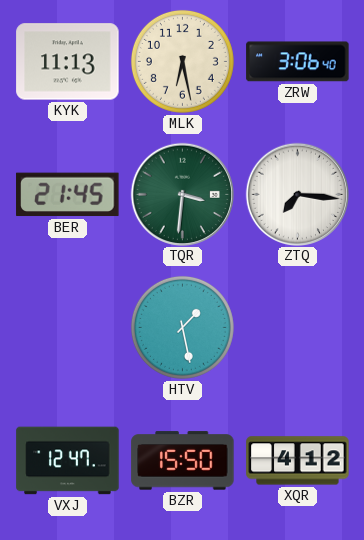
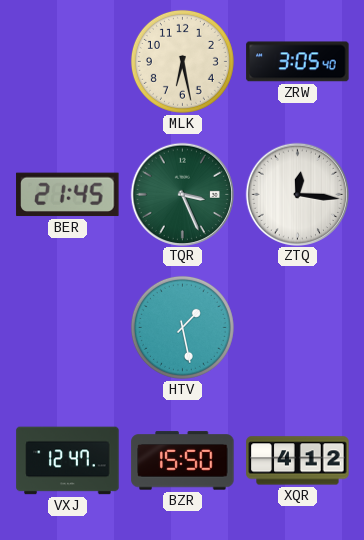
KYK: 11:13 -> none (68, 62)
ZRW: 3:06 -> 3:05 (298, 62)
TQR: 3:31 -> 3:26 (182, 194)
ZTQ: 7:16 -> 12:16 (297, 194)
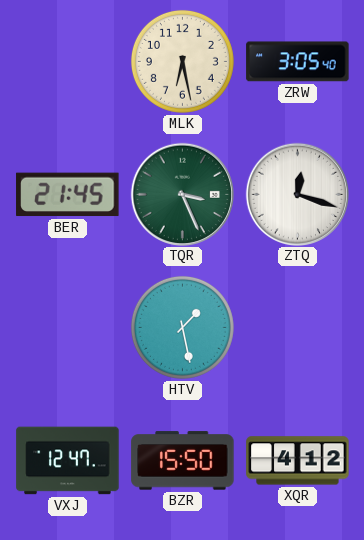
ZTQ: 12:16 -> 12:18 (297, 194)
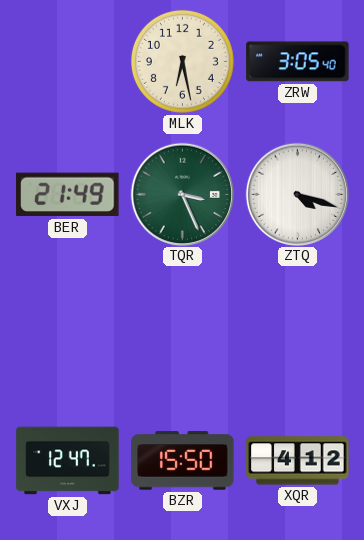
BER: 21:45 -> 21:49 (68, 195)
ZTQ: 12:18 -> 4:18 (297, 194)
HTV: 1:28 -> none (182, 327)
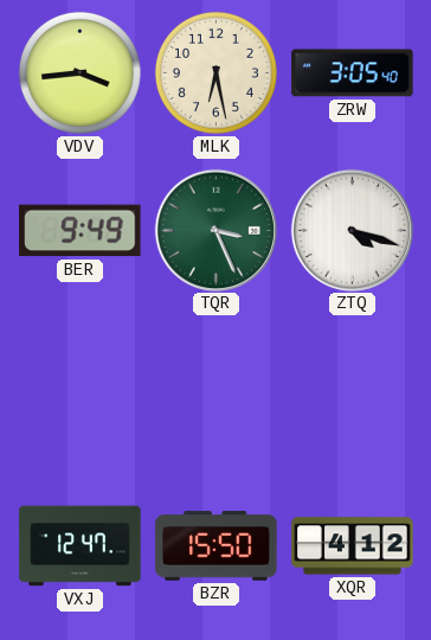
VDV: none -> 3:44 (79, 72)
BER: 21:49 -> 9:49 (81, 231)
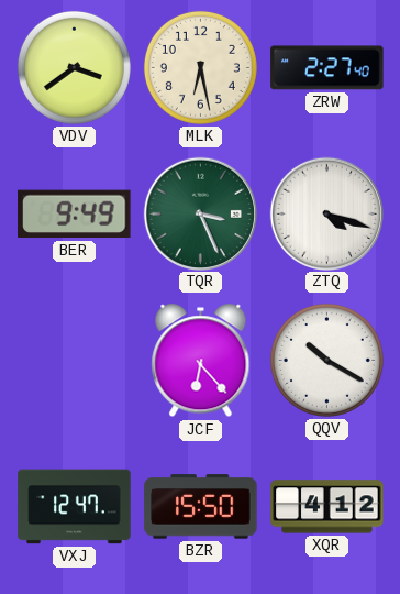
VDV: 3:44 -> 3:39 (74, 67)
ZRW: 3:05 -> 2:27 (327, 68)
JCF: none -> 6:23 (201, 361)
QQV: none -> 10:20 (326, 360)
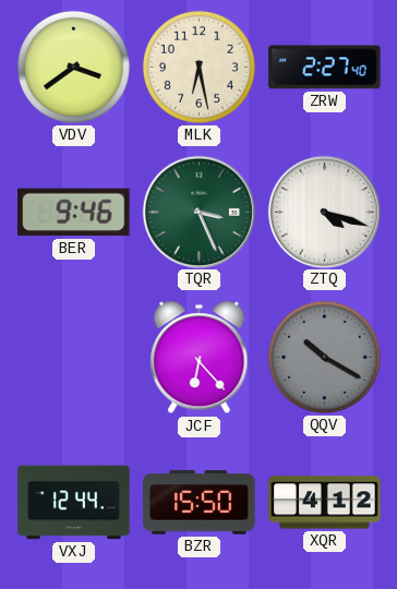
BER: 9:49 -> 9:46 (74, 213)
QQV dial: white -> grey (324, 357)
VXJ: 12:47 -> 12:44 (74, 503)
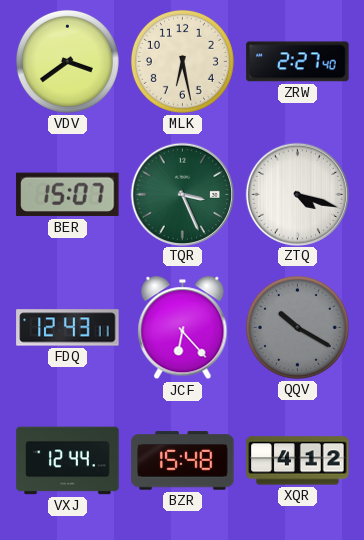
BER: 9:46 -> 15:07 (68, 195)
FDQ: none -> 12:43 (68, 328)
BZR: 15:50 -> 15:48 (183, 461)
